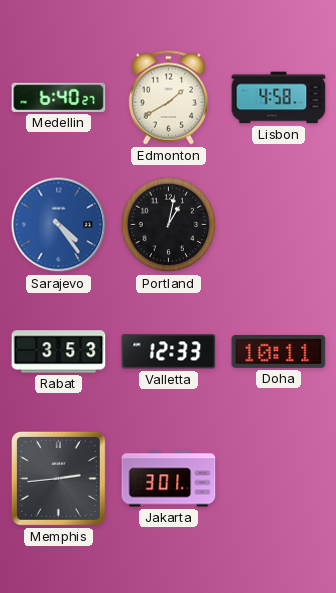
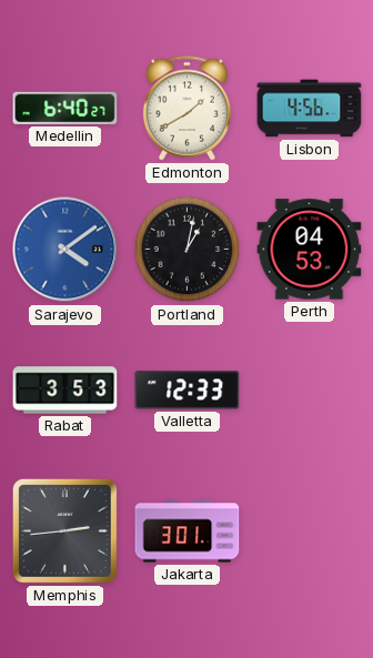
Lisbon: 4:58 -> 4:56 (310, 109)
Sarajevo: 4:24 -> 4:09 (65, 250)
Perth: none -> 04:53 (310, 250)
Doha: 10:11 -> none (279, 351)
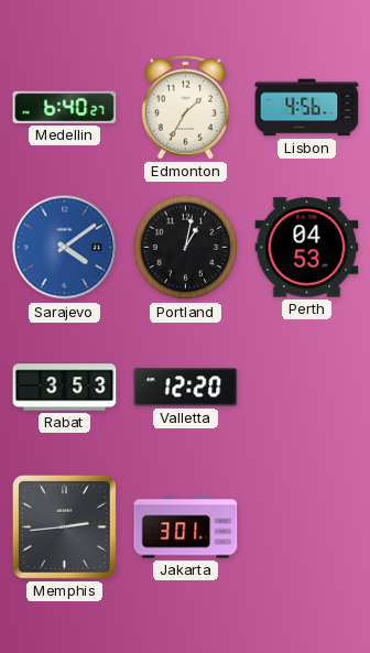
Edmonton: 1:40 -> 1:35 (185, 108)
Valletta: 12:33 -> 12:20 (186, 388)
